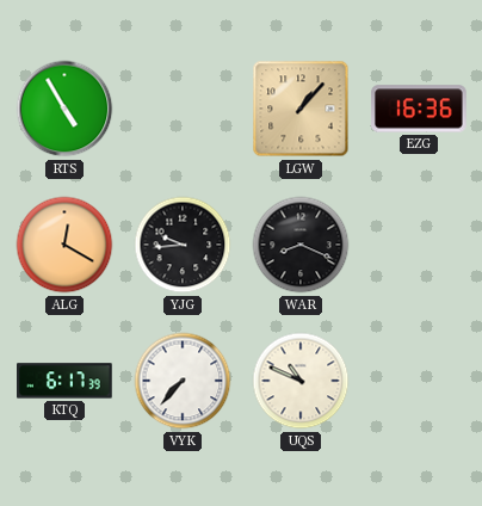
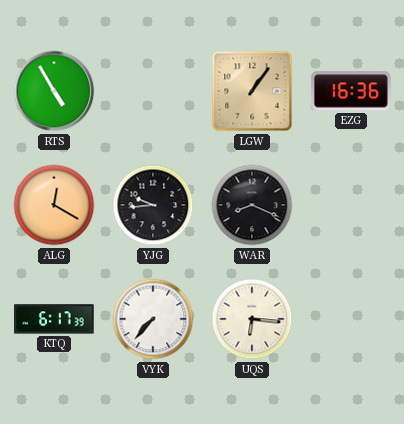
LGW: 1:07 -> 1:06 (252, 91)
UQS: 10:49 -> 6:16 (252, 319)
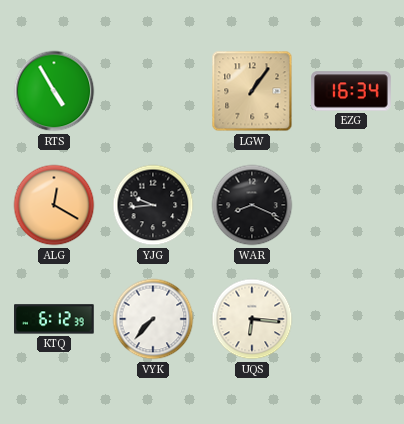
EZG: 16:36 -> 16:34 (351, 91)
KTQ: 6:17 -> 6:12 (54, 319)
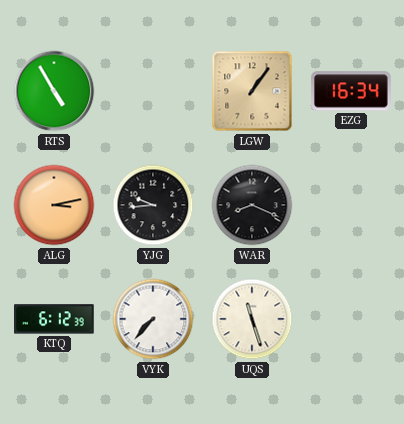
ALG: 12:20 -> 3:13 (54, 205)
UQS: 6:16 -> 11:27 (252, 319)
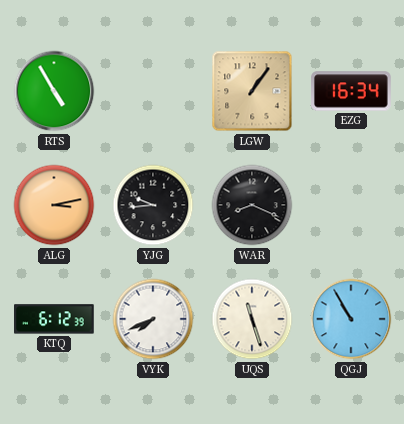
VYK: 7:37 -> 7:41 (153, 319)
QGJ: none -> 10:55 (351, 319)
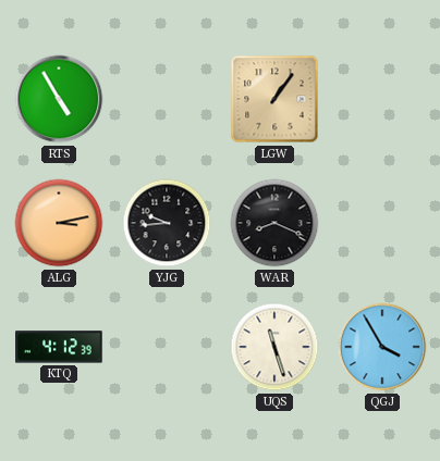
EZG: 16:34 -> none (351, 91)
KTQ: 6:12 -> 4:12 (59, 347)
VYK: 7:41 -> none (153, 319)
QGJ: 10:55 -> 3:55 (382, 347)
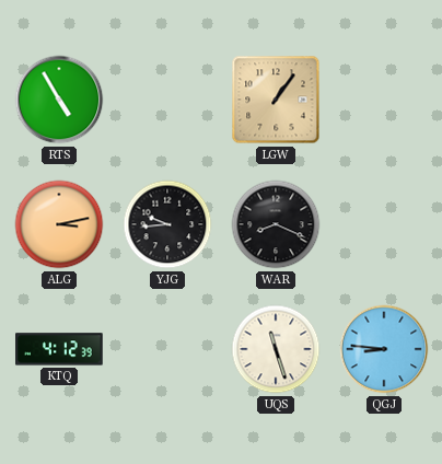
QGJ: 3:55 -> 8:46 (384, 349)
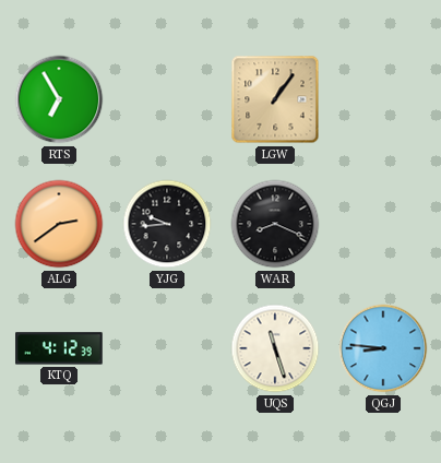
RTS: 4:55 -> 6:55 (59, 99)
ALG: 3:13 -> 2:39 (59, 224)
